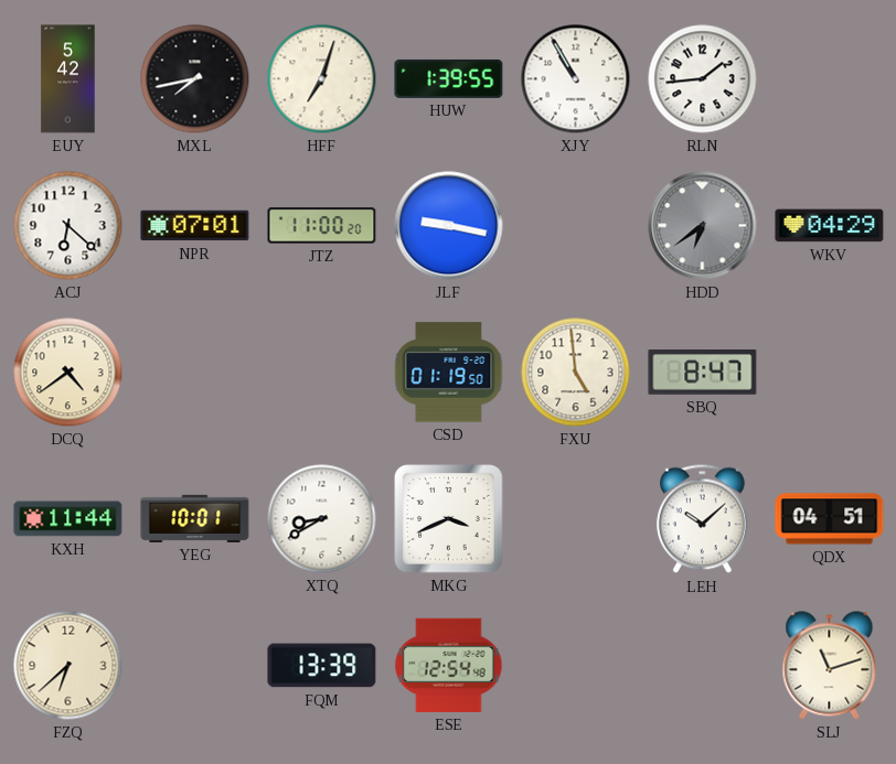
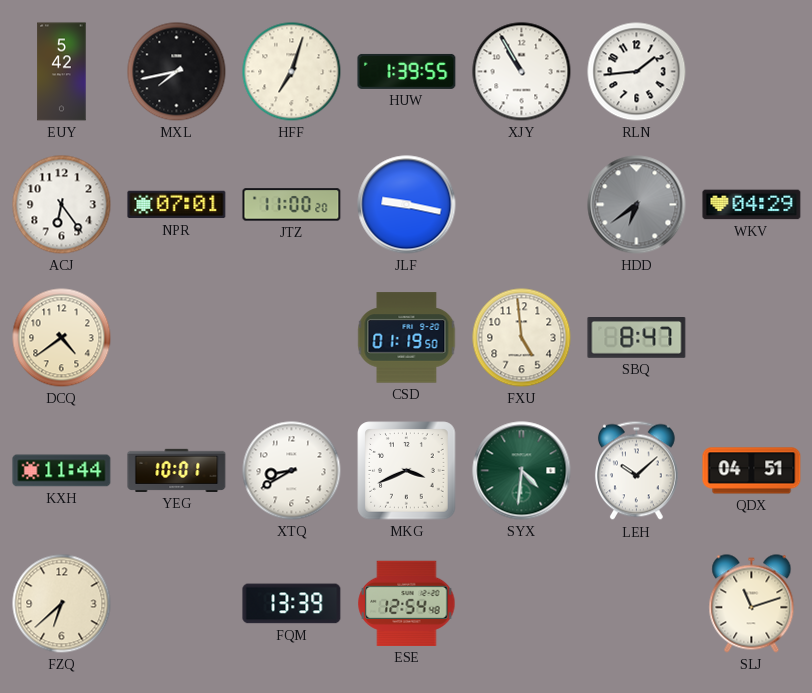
ACJ: 6:22 -> 6:24 (62, 205)
SYX: none -> 4:31 (522, 471)
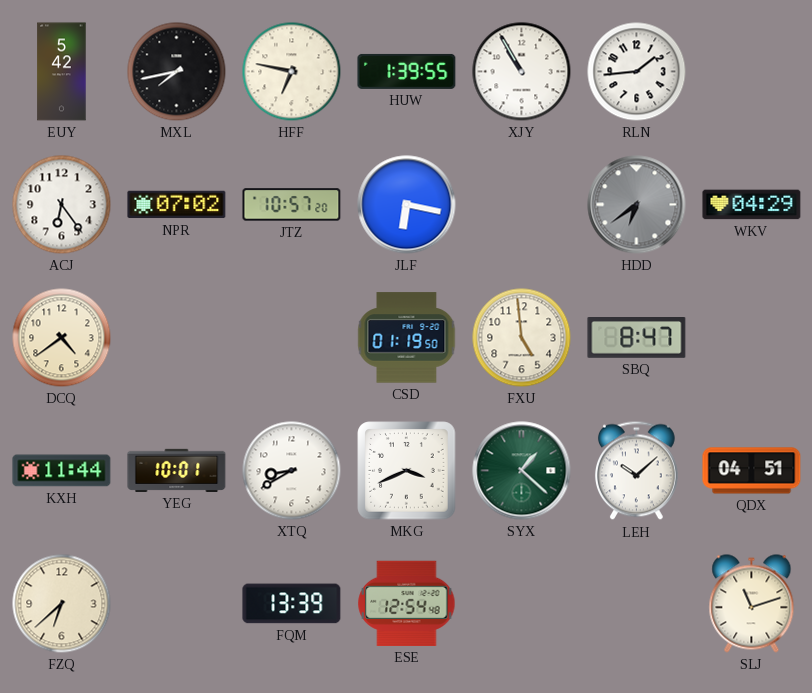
HFF: 7:03 -> 6:47 (292, 72)
NPR: 07:01 -> 07:02 (177, 205)
JTZ: 11:00 -> 10:57 (292, 205)
JLF: 9:17 -> 6:17 (407, 205)
SYX: 4:31 -> 1:22 (522, 471)
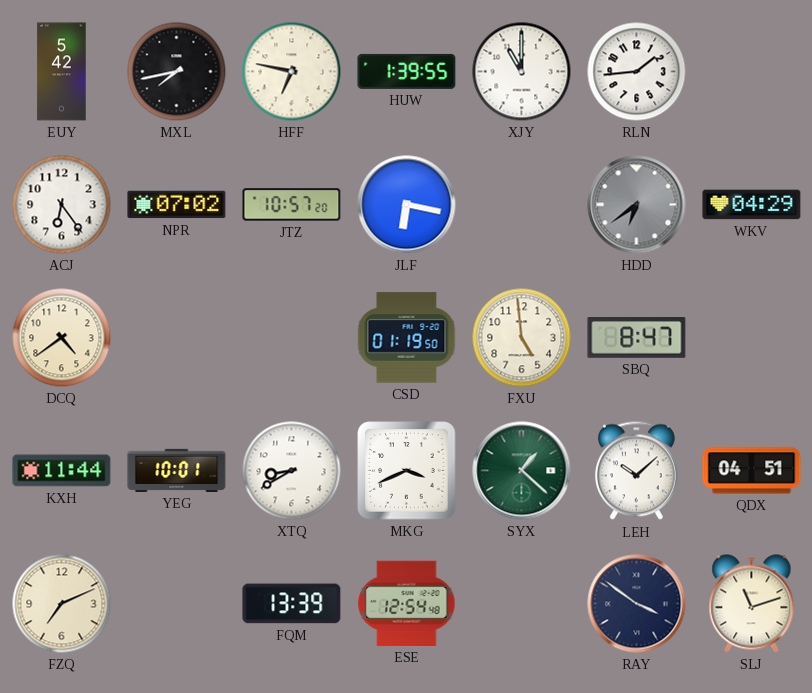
XJY: 10:55 -> 11:00 (522, 72)
FZQ: 6:38 -> 7:11 (62, 604)
RAY: none -> 3:51 (637, 604)
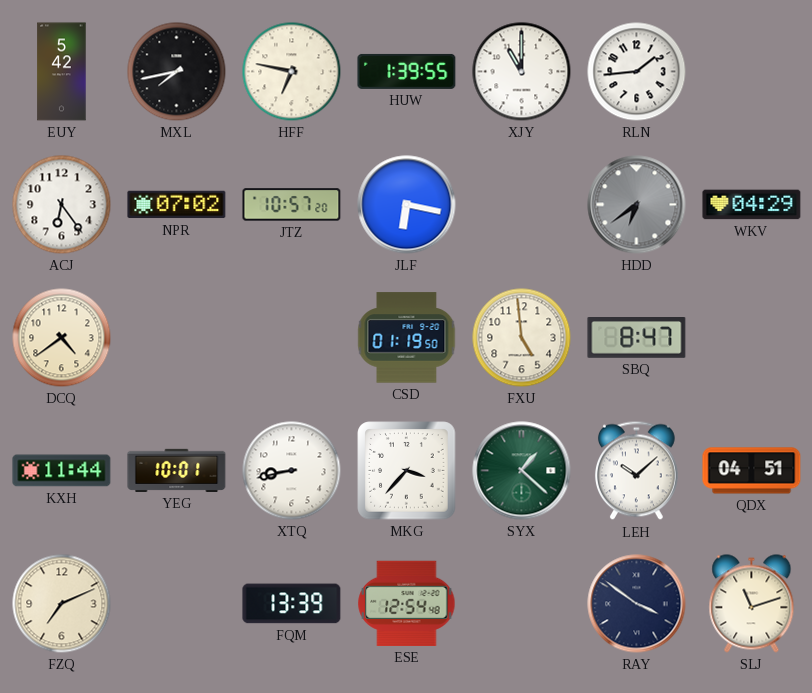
XTQ: 8:40 -> 8:43 (292, 471)
MKG: 3:41 -> 3:37 (407, 471)
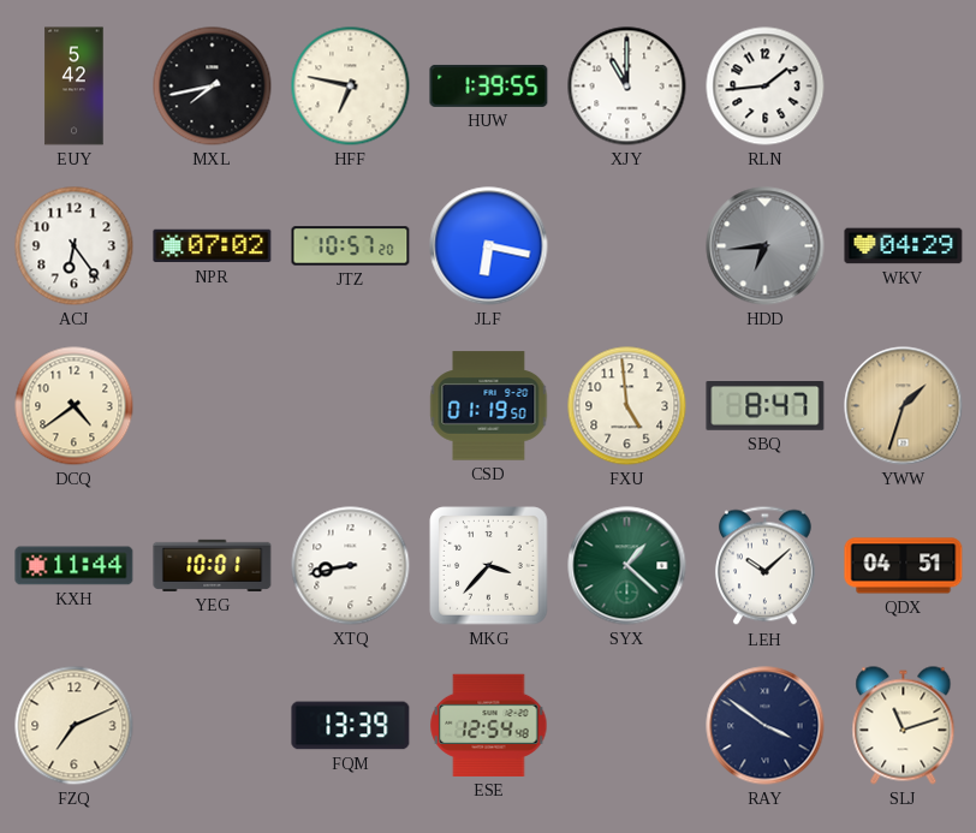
HDD: 6:39 -> 6:44 (766, 246)
YWW: none -> 1:33 (904, 406)
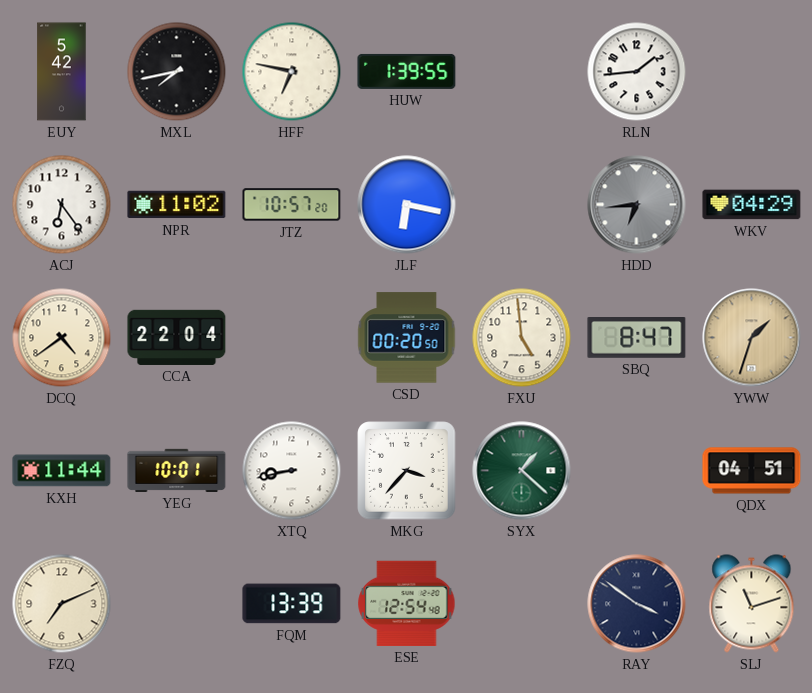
XJY: 11:00 -> none (627, 87)
NPR: 07:02 -> 11:02 (177, 205)
CCA: none -> 22:04 (177, 337)
CSD: 01:19 -> 00:20 (407, 338)
LEH: 10:08 -> none (766, 566)
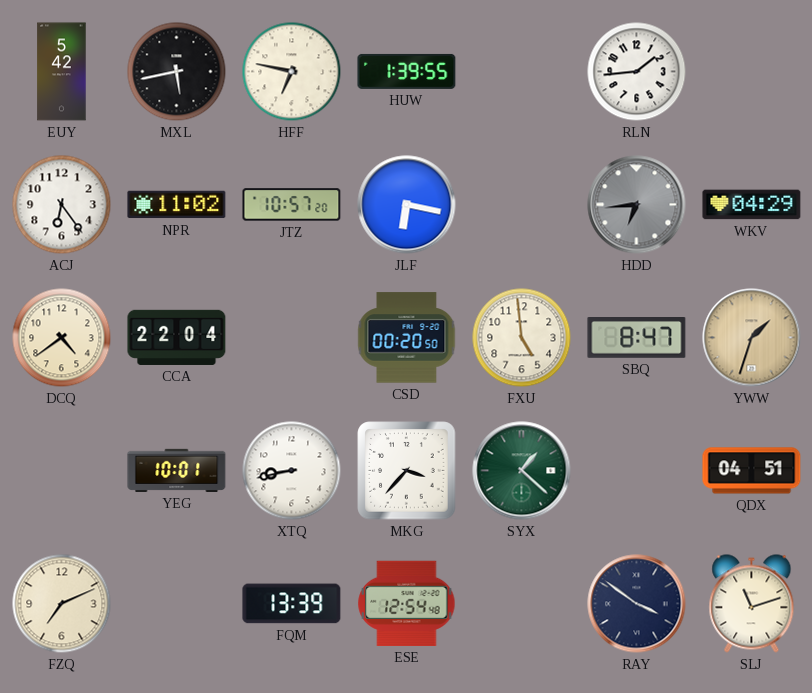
MXL: 7:43 -> 5:43 (177, 72)
KXH: 11:44 -> none (62, 471)
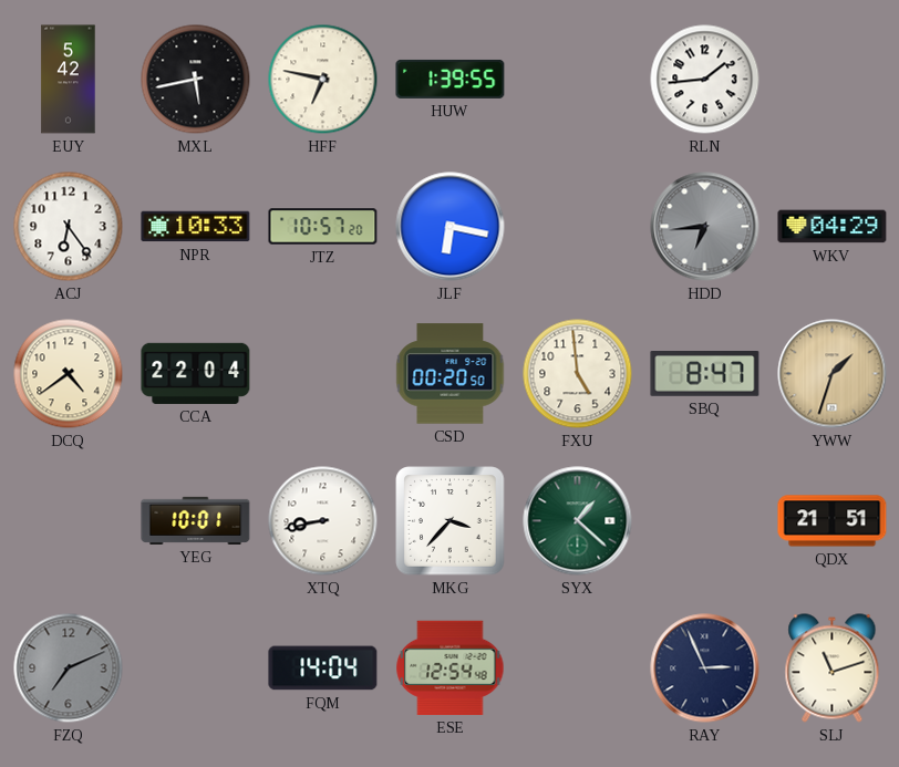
NPR: 11:02 -> 10:33 (196, 227)
QDX: 04:51 -> 21:51 (833, 521)
FZQ dial: cream -> grey (69, 668)
FQM: 13:39 -> 14:04 (323, 668)
RAY: 3:51 -> 2:56 (705, 668)
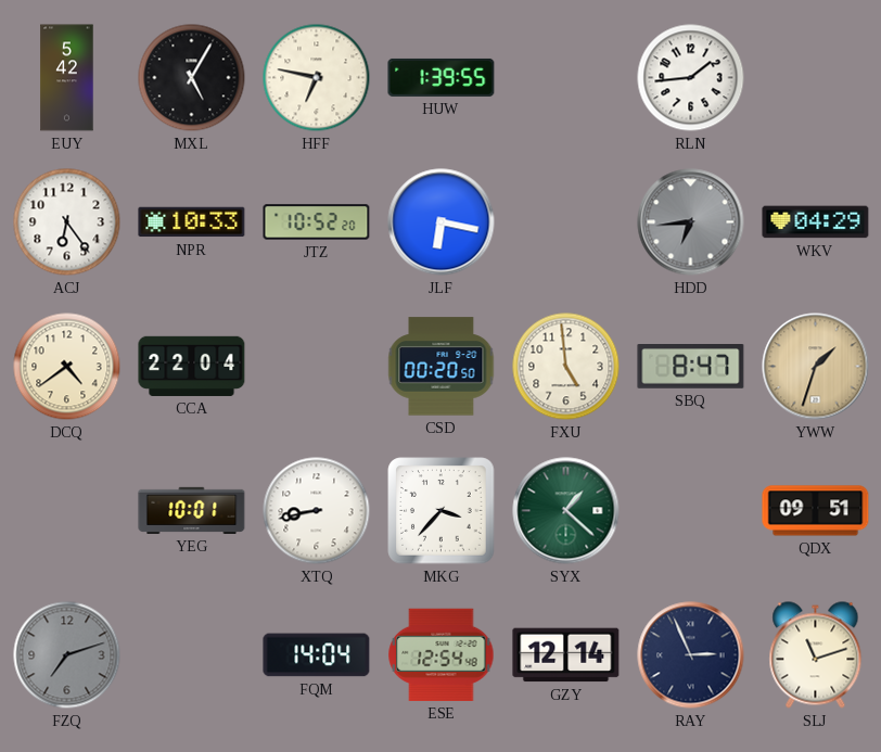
MXL: 5:43 -> 5:05 (192, 78)
JTZ: 10:57 -> 10:52 (317, 222)
QDX: 21:51 -> 09:51 (816, 511)
FZQ: 7:11 -> 7:12 (67, 655)
GZY: none -> 12:14 (566, 655)
